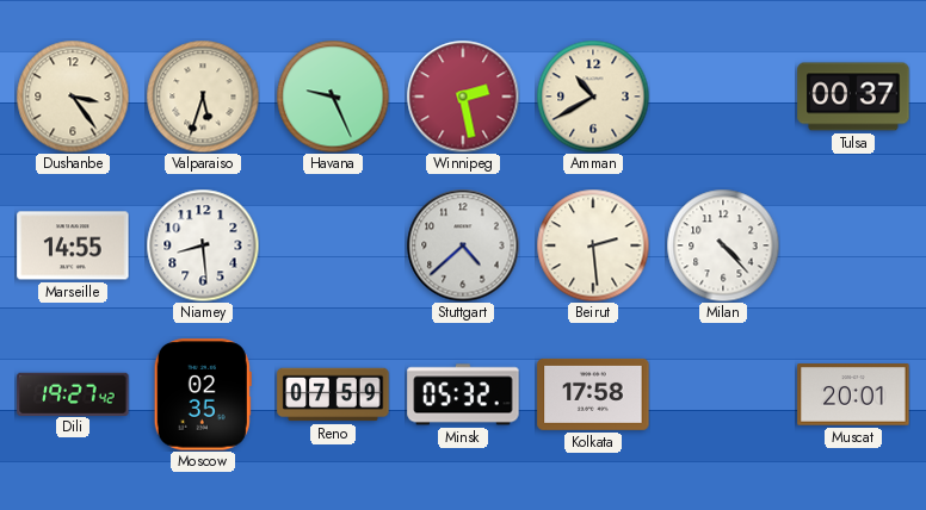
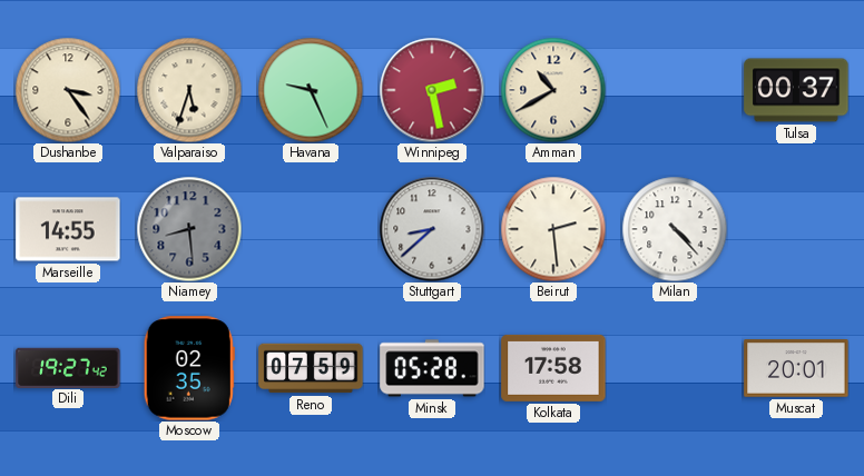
Niamey dial: white -> grey (189, 229)
Stuttgart: 4:38 -> 8:38 (432, 229)
Minsk: 05:32 -> 05:28 (432, 368)
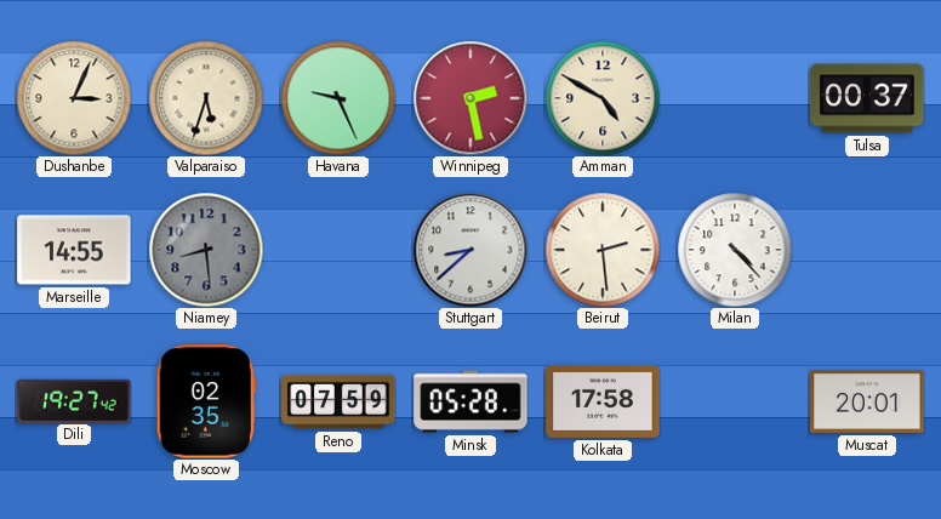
Dushanbe: 3:24 -> 3:04 (74, 98)
Amman: 10:40 -> 4:50 (603, 98)
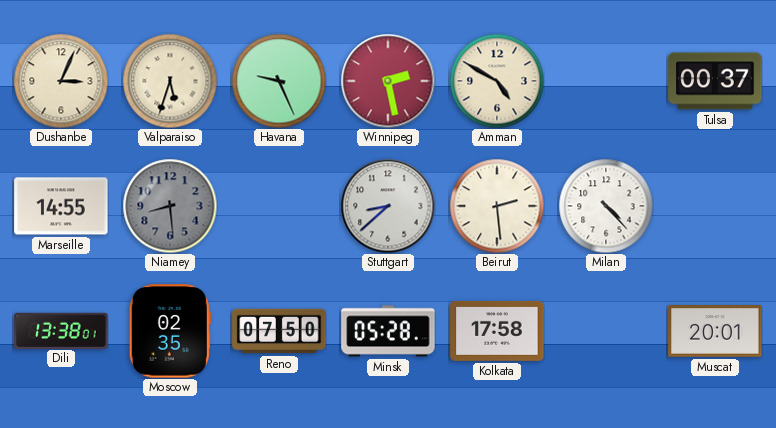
Dili: 19:27 -> 13:38 (61, 330)
Reno: 07:59 -> 07:50 (279, 331)
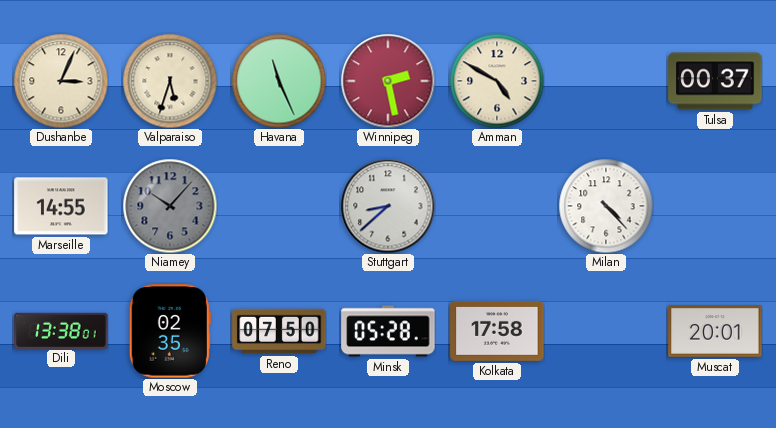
Havana: 9:26 -> 11:26 (279, 81)
Niamey: 8:29 -> 10:07 (170, 206)
Beirut: 2:29 -> none (497, 206)
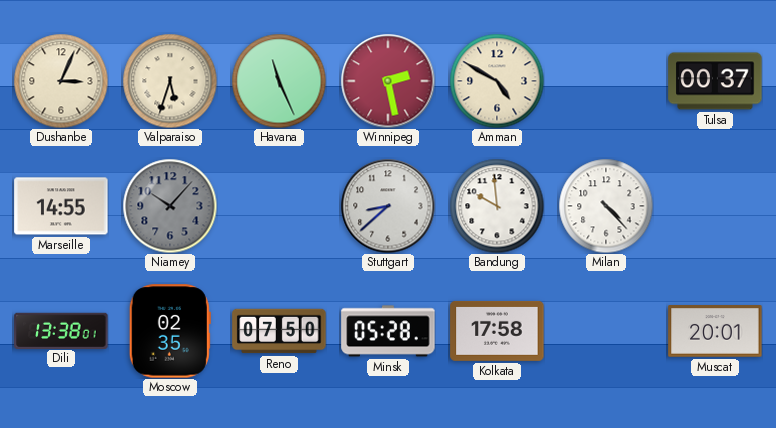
Bandung: none -> 9:59 (497, 206)
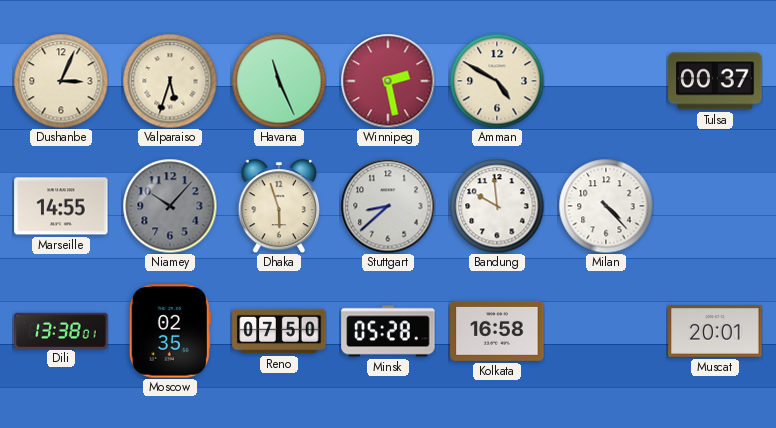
Dhaka: none -> 5:57 (279, 206)
Kolkata: 17:58 -> 16:58 (497, 331)
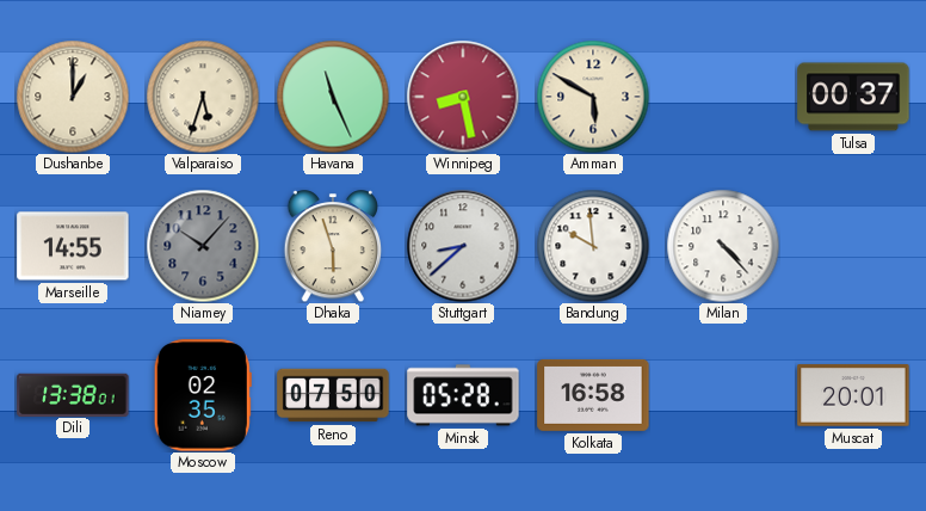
Dushanbe: 3:04 -> 1:00 (73, 97)
Winnipeg: 2:28 -> 8:28 (463, 97)
Amman: 4:50 -> 5:50 (593, 97)
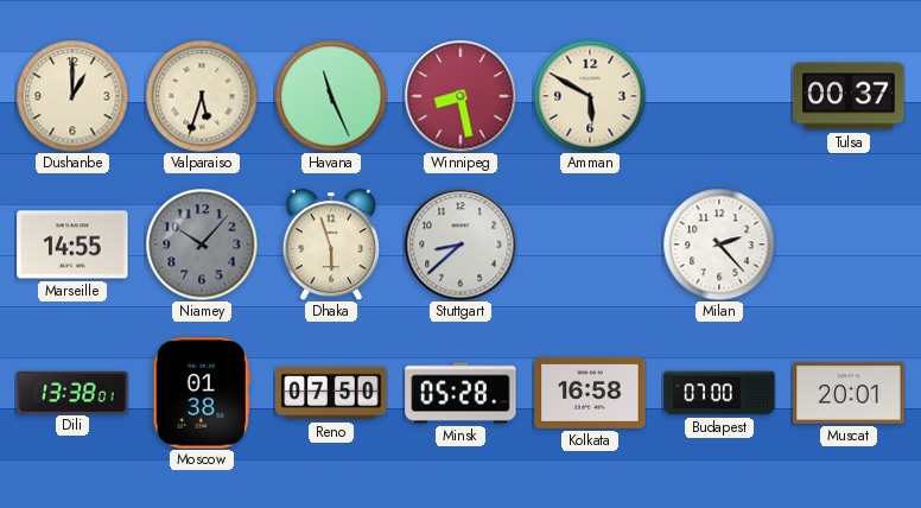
Bandung: 9:59 -> none (593, 246)
Milan: 4:23 -> 2:23 (719, 245)
Moscow: 02:35 -> 01:38 (202, 393)
Budapest: none -> 07:00 (719, 393)
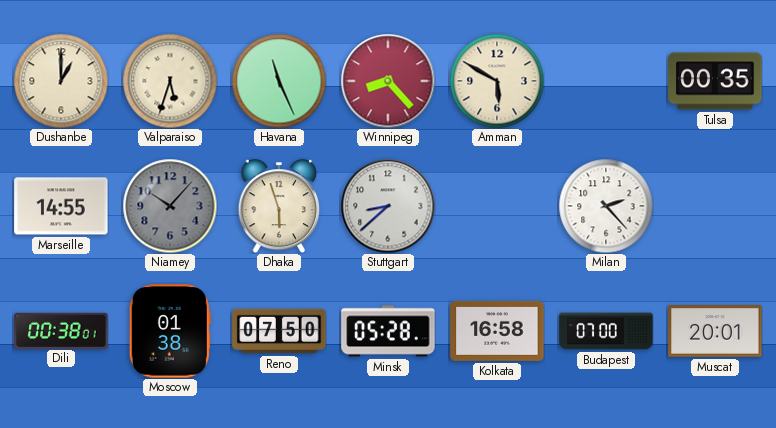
Winnipeg: 8:28 -> 8:23 (388, 81)
Tulsa: 00:37 -> 00:35 (715, 81)
Dili: 13:38 -> 00:38 (61, 330)
